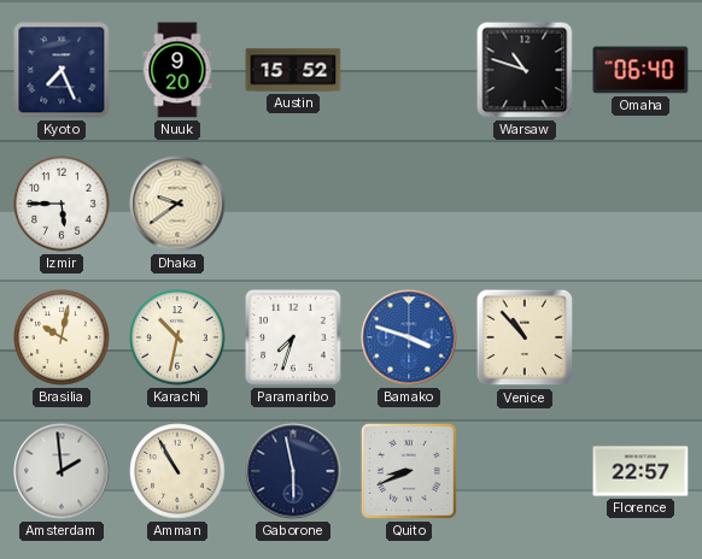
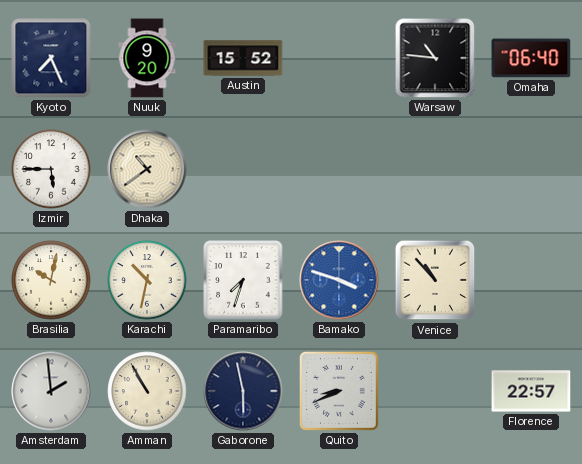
Warsaw: 10:48 -> 10:46 (435, 58)
Dhaka: 9:39 -> 10:39 (147, 169)
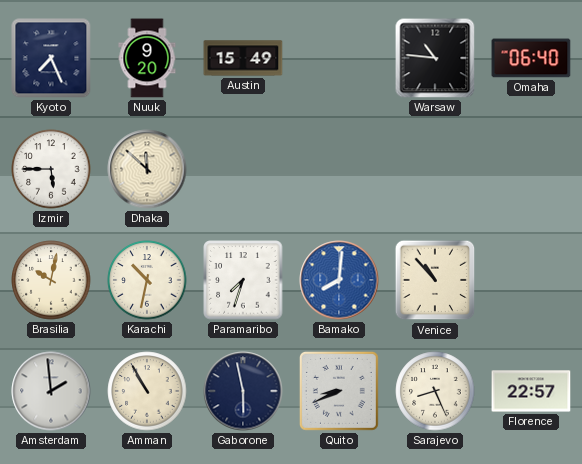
Austin: 15:52 -> 15:49 (243, 58)
Dhaka: 10:39 -> 11:52 (147, 169)
Bamako: 3:48 -> 8:01 (339, 280)
Sarajevo: none -> 8:26 (435, 391)
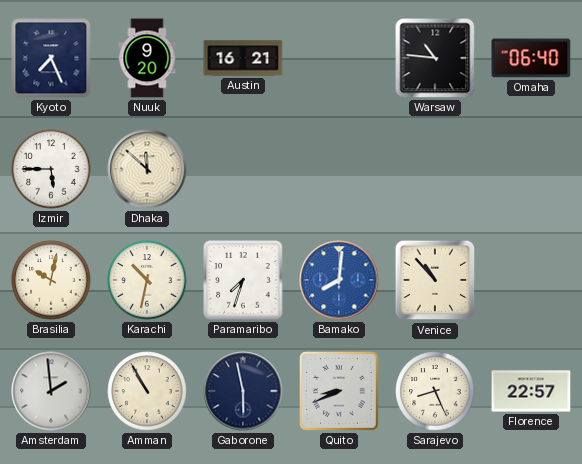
Austin: 15:49 -> 16:21 (243, 58)
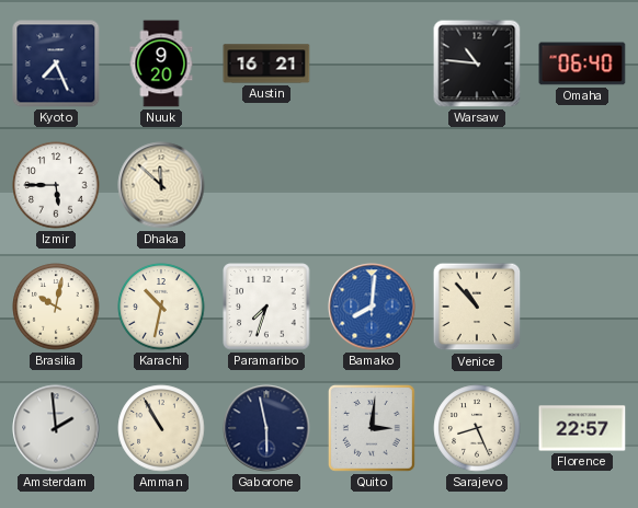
Quito: 8:41 -> 3:01 (372, 428)
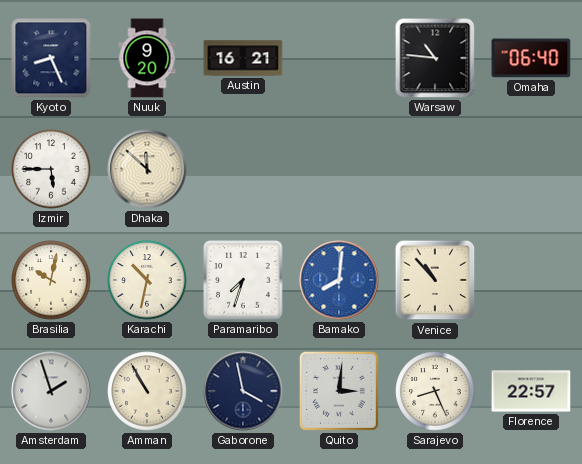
Kyoto: 7:26 -> 8:26 (51, 58)
Amsterdam: 1:59 -> 1:57 (51, 391)
Gaborone: 5:58 -> 3:58 (243, 391)
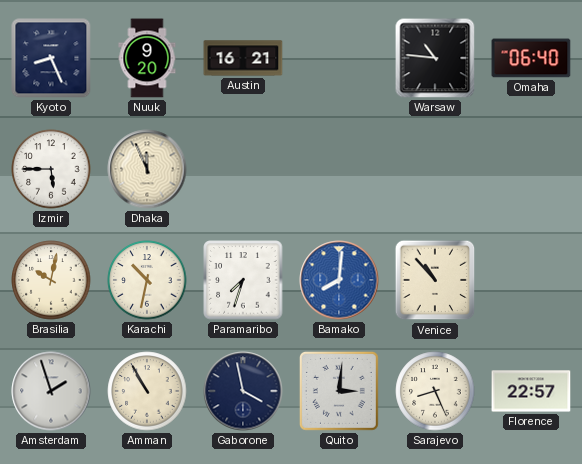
Dhaka: 11:52 -> 11:56 (147, 169)
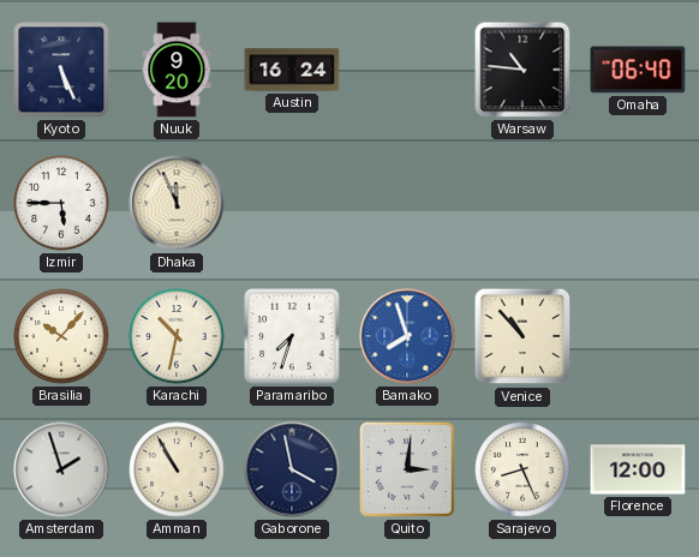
Kyoto: 8:26 -> 5:26 (61, 70)
Austin: 16:21 -> 16:24 (292, 70)
Brasilia: 10:02 -> 10:07 (61, 336)
Bamako: 8:01 -> 7:57 (407, 336)
Florence: 22:57 -> 12:00 (638, 469)
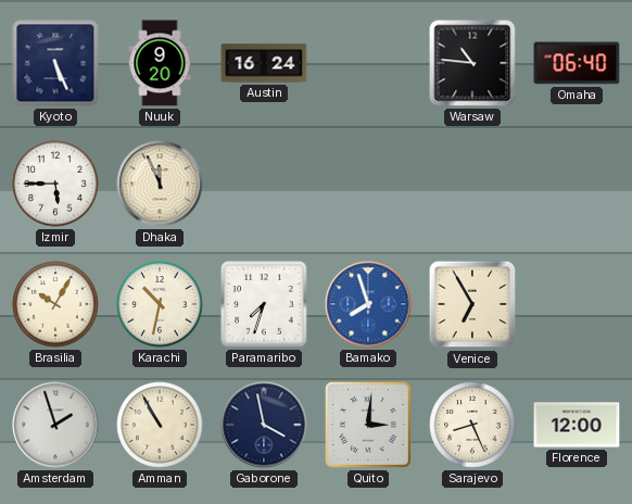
Brasilia: 10:07 -> 10:05 (55, 304)
Venice: 10:53 -> 6:55 (472, 304)
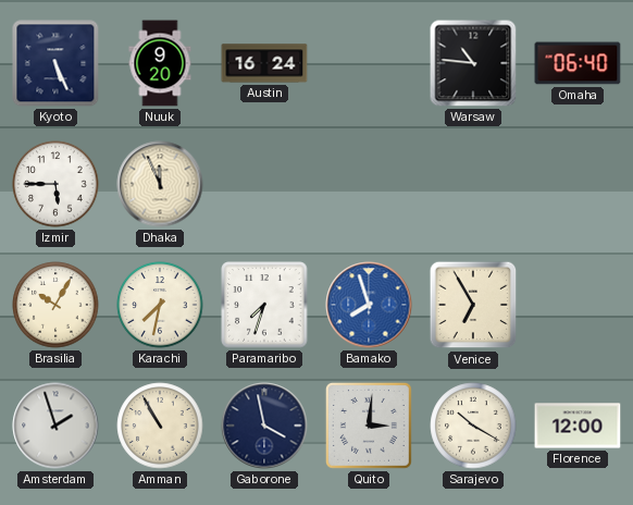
Karachi: 10:32 -> 7:32 (160, 305)
Sarajevo: 8:26 -> 10:20 (473, 426)
